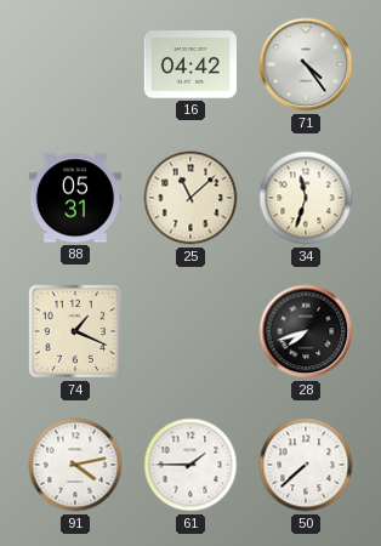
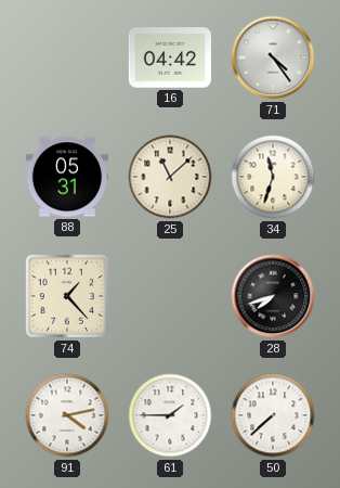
74: 1:19 -> 1:23 (67, 296)
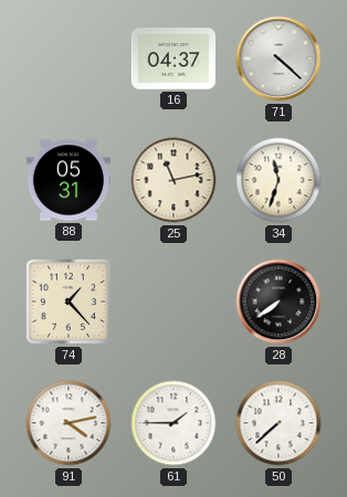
16: 04:42 -> 04:37 (172, 59)
71: 4:24 -> 4:22 (278, 59)
25: 11:08 -> 11:13 (173, 180)
28: 7:42 -> 7:39 (278, 302)
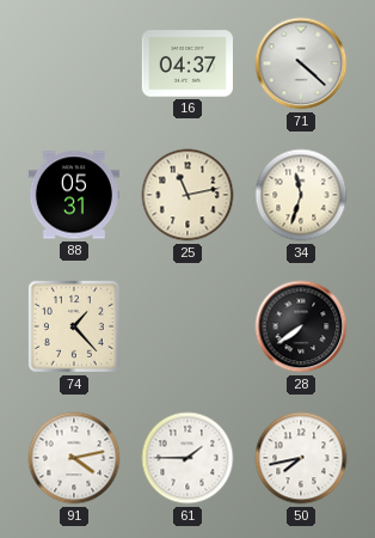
50: 7:38 -> 7:43 (301, 458)
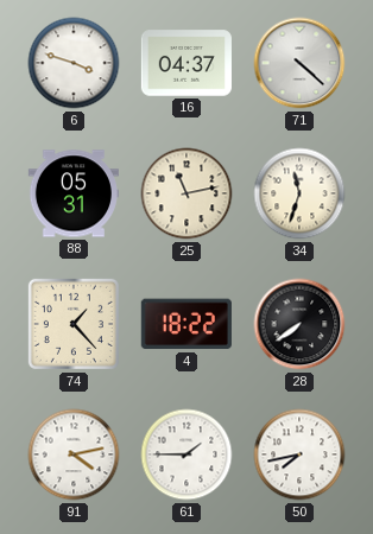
6: none -> 3:48 (74, 63)
4: none -> 18:22 (186, 324)
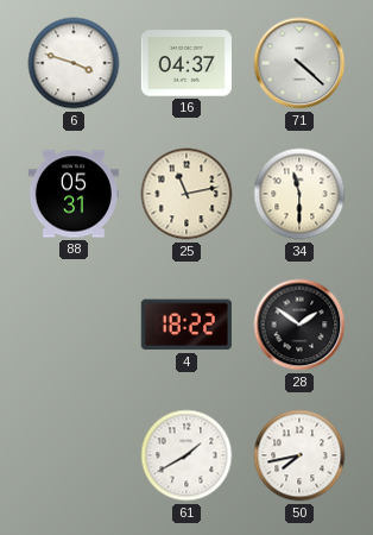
34: 11:33 -> 11:30 (299, 194)
74: 1:23 -> none (74, 324)
28: 7:39 -> 1:51 (299, 325)
91: 4:13 -> none (74, 454)
61: 1:45 -> 1:40 (186, 455)
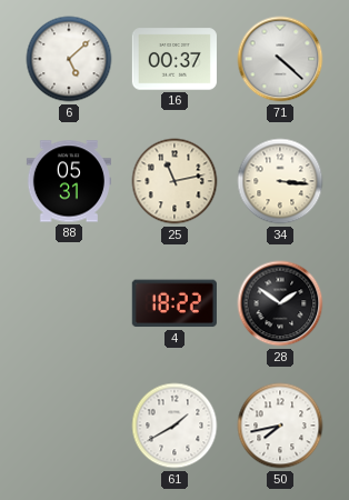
6: 3:48 -> 5:08 (69, 59)
16: 04:37 -> 00:37 (173, 59)
34: 11:30 -> 3:16 (280, 181)
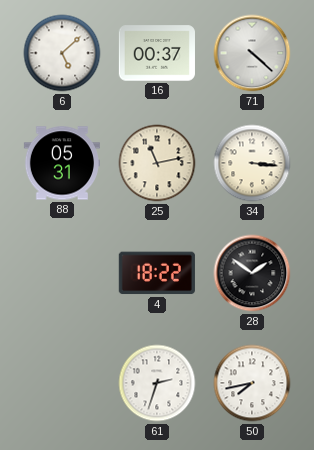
61: 1:40 -> 2:33 (157, 383)
